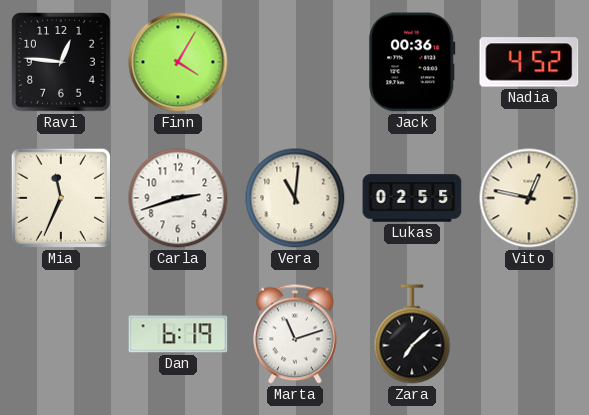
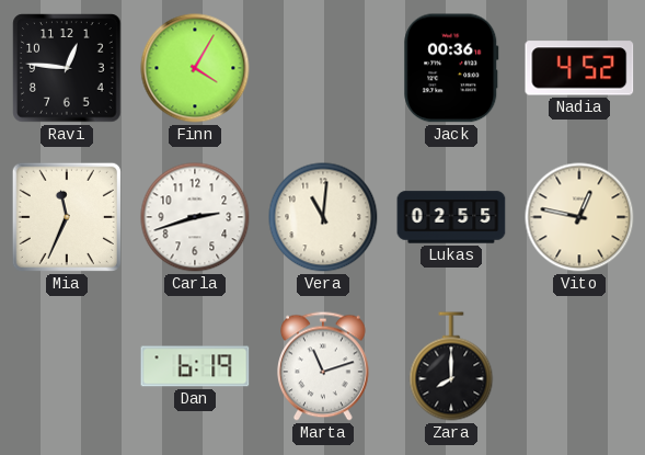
Zara: 7:08 -> 8:00 (451, 366)
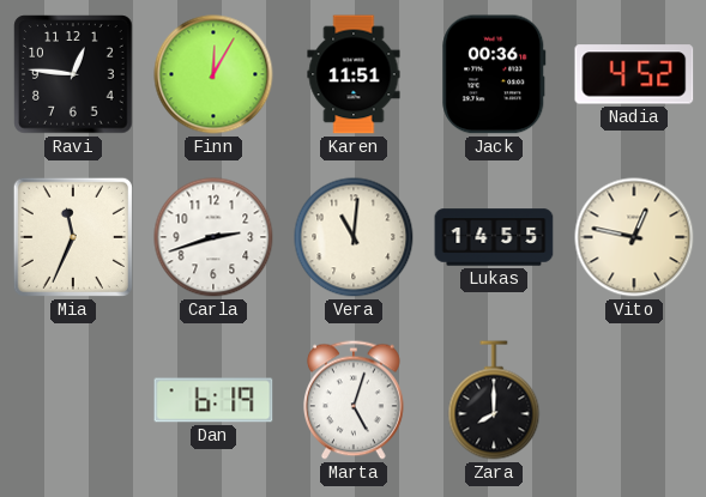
Finn: 4:05 -> 12:05 (213, 74)
Karen: none -> 11:51 (354, 74)
Lukas: 02:55 -> 14:55 (494, 237)
Marta: 11:12 -> 5:03 (355, 400)
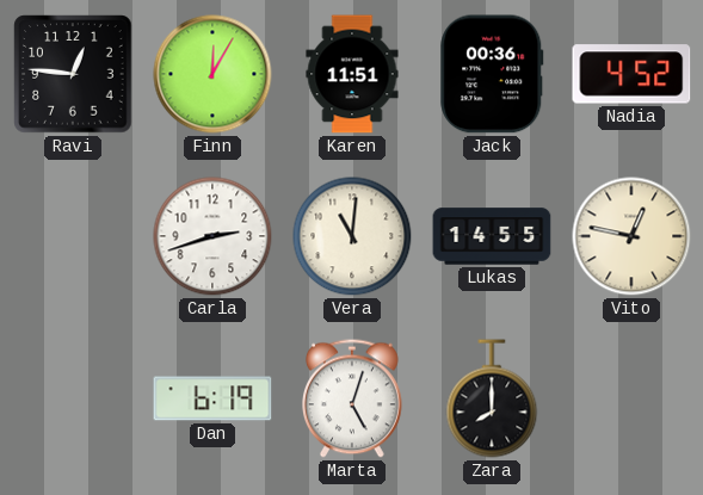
Mia: 11:34 -> none (73, 237)
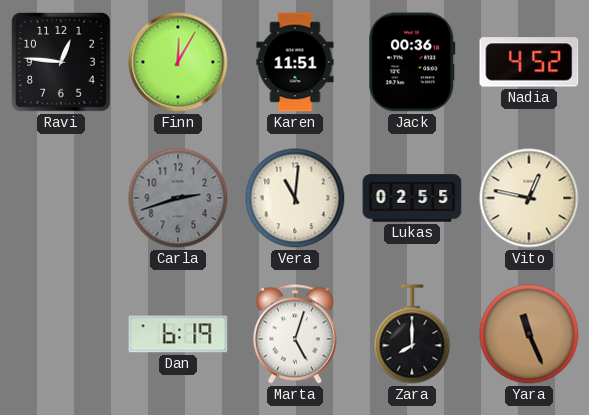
Carla dial: white -> grey (178, 198)
Lukas: 14:55 -> 02:55 (412, 198)
Yara: none -> 11:26 (529, 334)
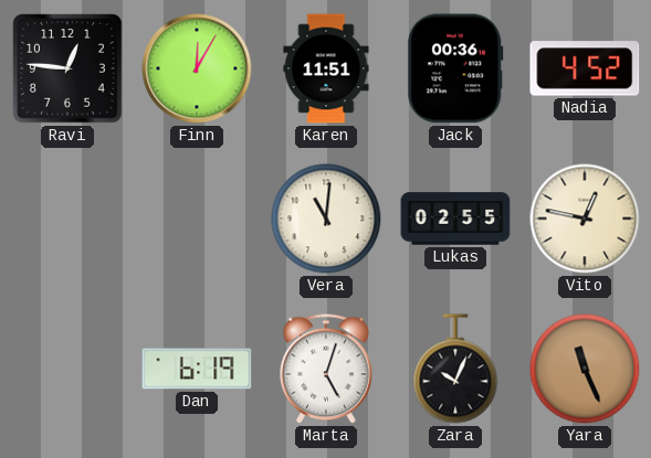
Carla: 2:42 -> none (178, 198)
Zara: 8:00 -> 10:04 (455, 369)
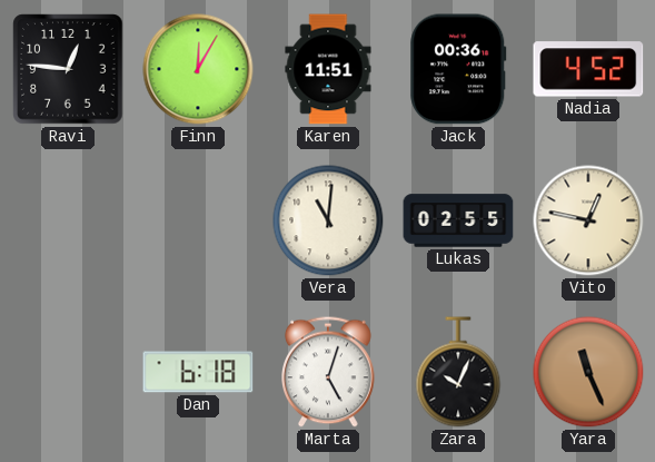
Dan: 6:19 -> 6:18 (198, 372)
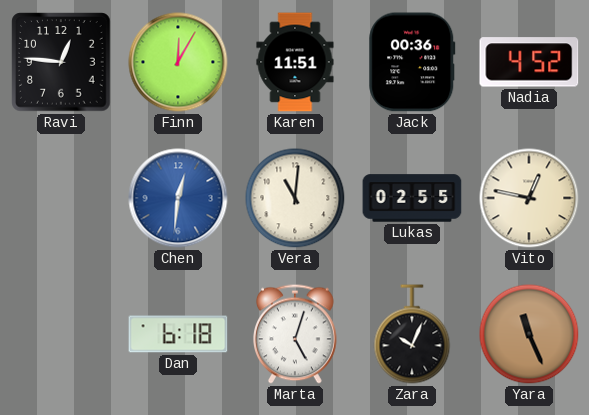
Chen: none -> 12:31 (178, 198)
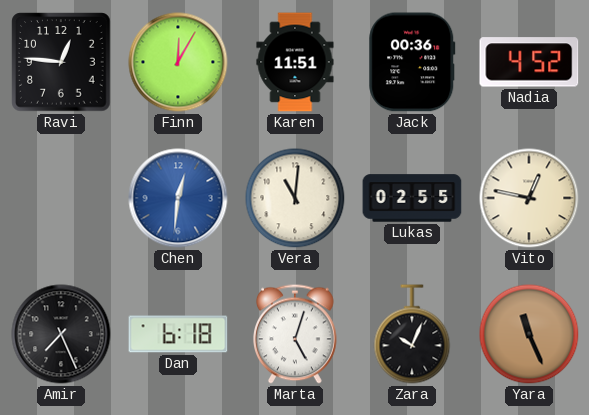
Amir: none -> 7:26 (61, 334)
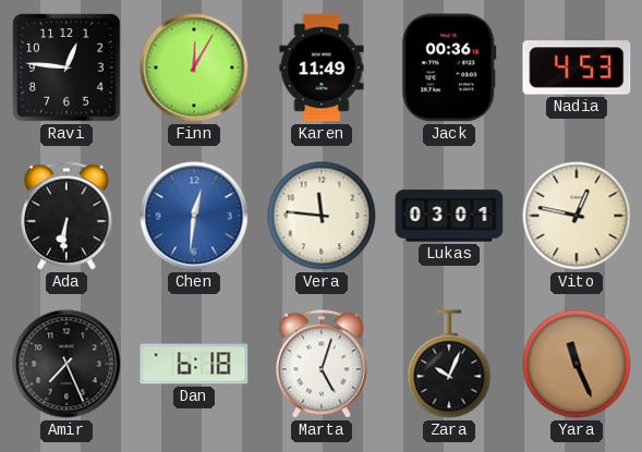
Karen: 11:51 -> 11:49 (322, 68)
Nadia: 4:52 -> 4:53 (577, 68)
Ada: none -> 6:31 (68, 216)
Vera: 11:01 -> 11:46 (322, 216)
Lukas: 02:55 -> 03:01 (449, 216)
